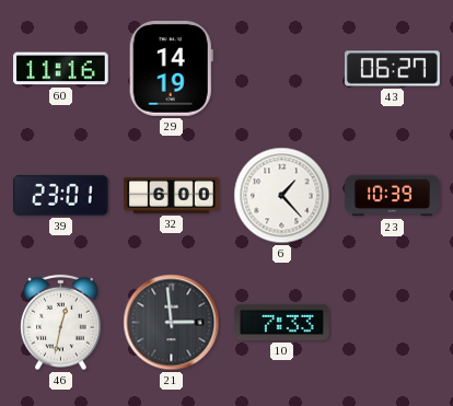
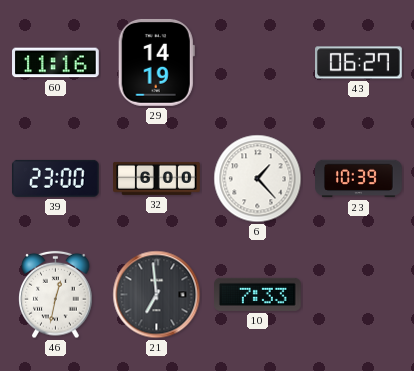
39: 23:01 -> 23:00 (55, 178)
21: 2:59 -> 6:59 (157, 295)
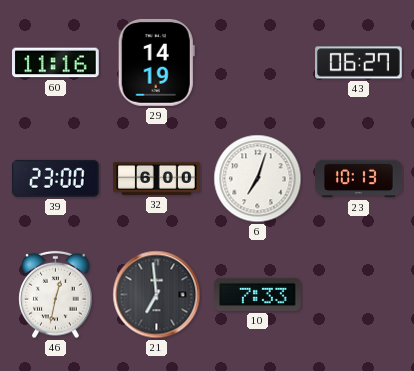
6: 1:23 -> 7:03 (258, 179)
23: 10:39 -> 10:13 (359, 179)
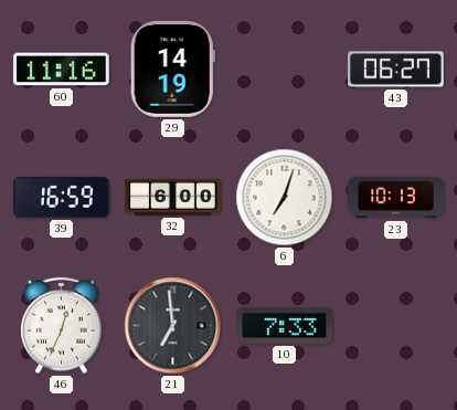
39: 23:00 -> 16:59 (61, 197)
46: 12:32 -> 12:34 (62, 326)
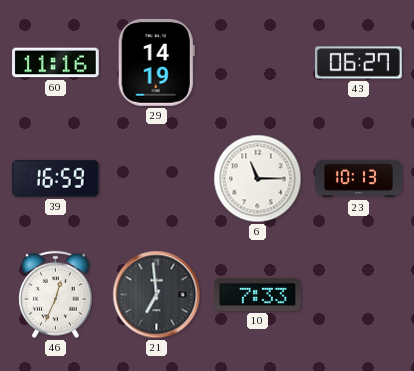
32: 6:00 -> none (173, 197)
6: 7:03 -> 11:15 (258, 179)
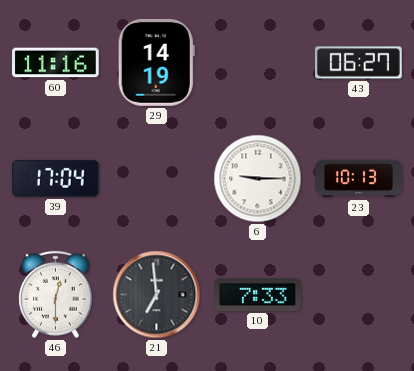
39: 16:59 -> 17:04 (55, 178)
6: 11:15 -> 9:15 (258, 179)
46: 12:34 -> 12:30 (56, 295)
